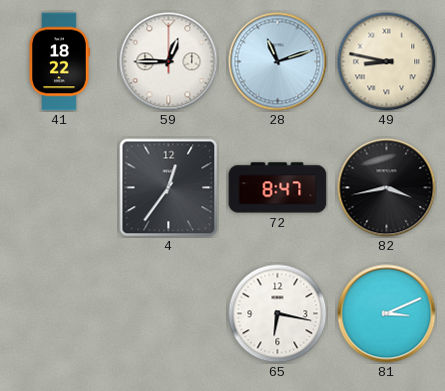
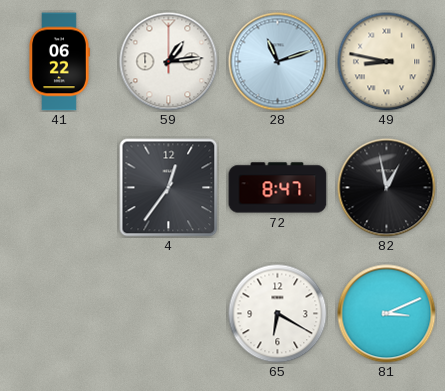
41: 18:22 -> 06:22 (59, 62)
59: 12:45 -> 1:14 (169, 62)
82: 3:43 -> 12:58 (387, 188)
65: 6:17 -> 6:20 (278, 314)
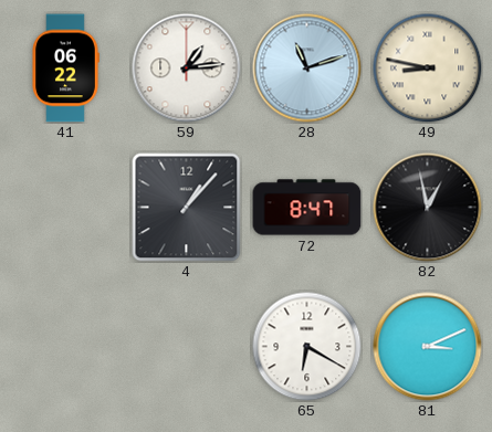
4: 12:36 -> 1:07 (187, 208)
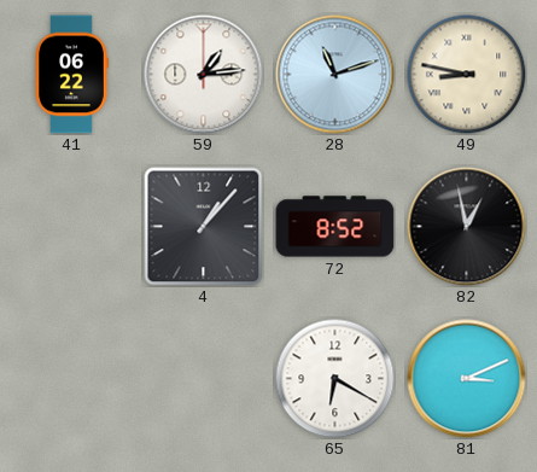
72: 8:47 -> 8:52 (335, 227)
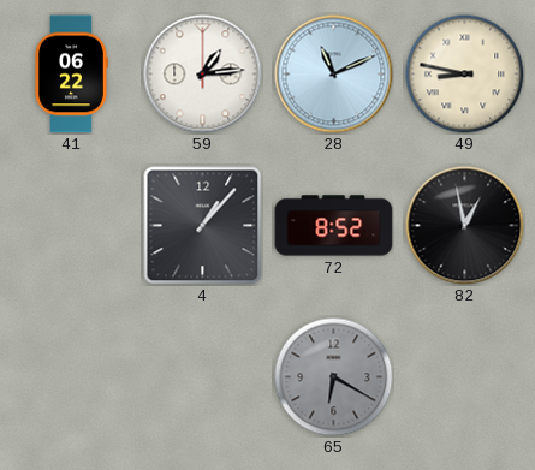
28: 11:12 -> 11:11 (334, 75)
65 dial: white -> grey (334, 377)
81: 3:11 -> none (467, 379)
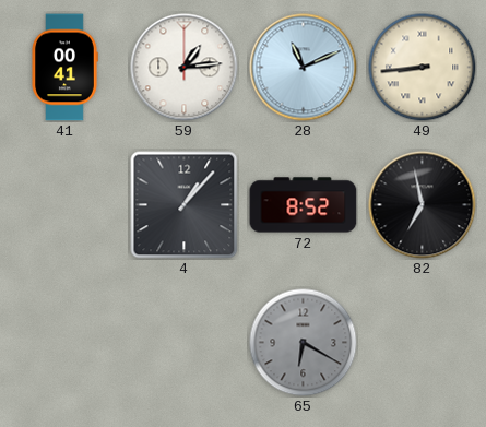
41: 06:22 -> 00:41 (64, 68)
49: 8:47 -> 8:44 (423, 68)
82: 12:58 -> 6:58 (423, 205)
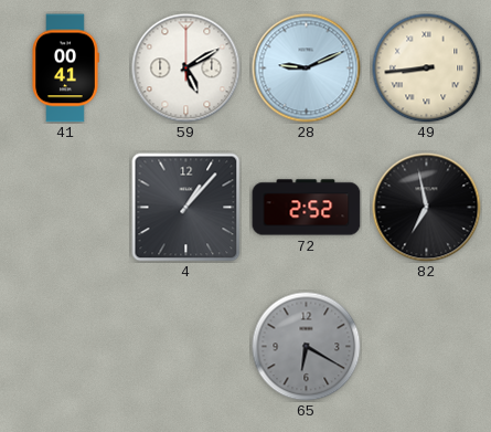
59: 1:14 -> 5:10 (186, 69)
28: 11:11 -> 9:11 (307, 69)
72: 8:52 -> 2:52 (307, 208)
